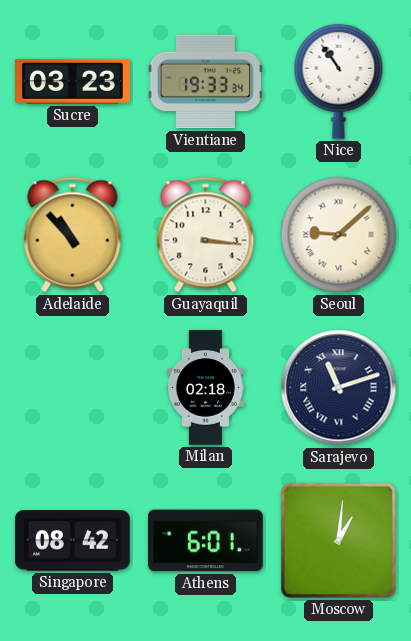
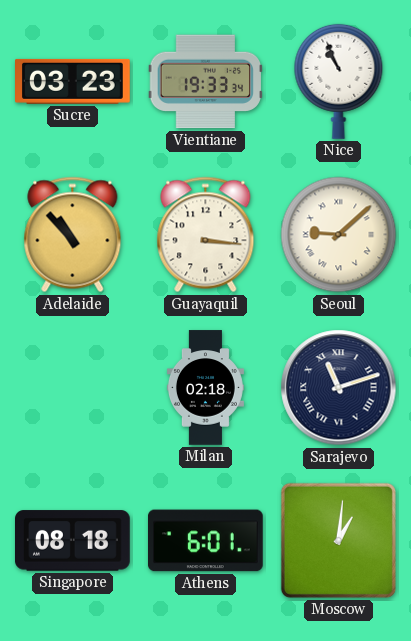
Nice: 10:54 -> 10:56 (339, 81)
Singapore: 08:42 -> 08:18 (73, 541)
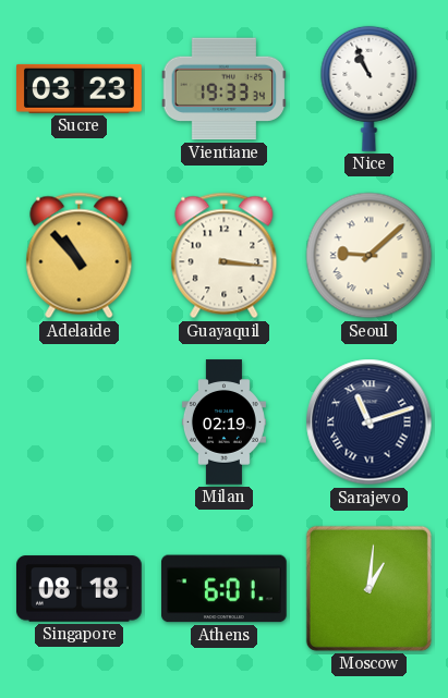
Milan: 02:18 -> 02:19 (223, 423)
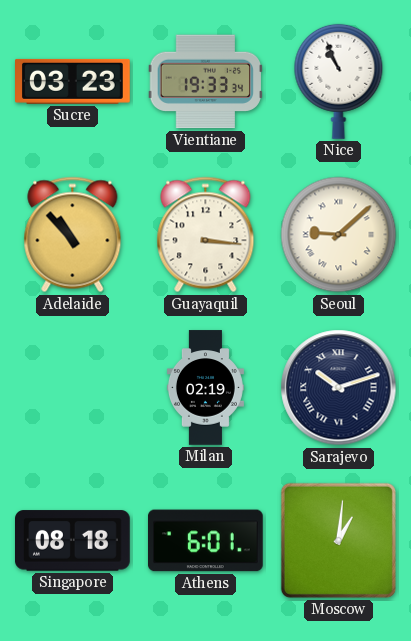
Sarajevo: 11:12 -> 10:12 (339, 388)
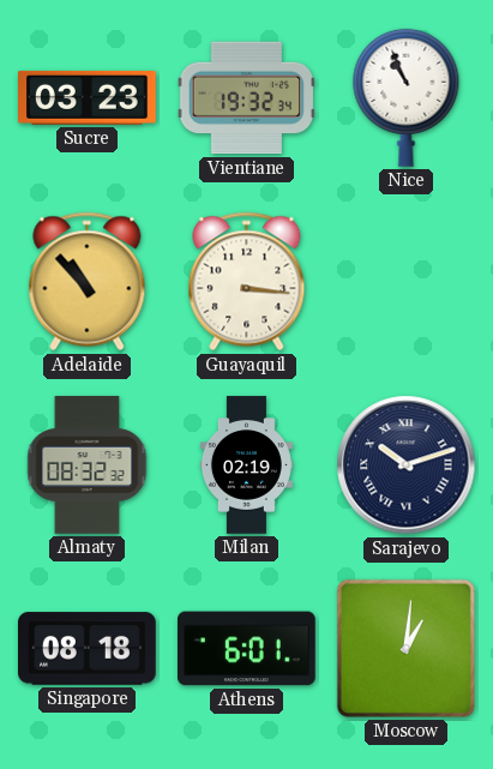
Vientiane: 19:33 -> 19:32 (247, 98)
Seoul: 9:08 -> none (339, 235)
Almaty: none -> 08:32 (88, 465)
